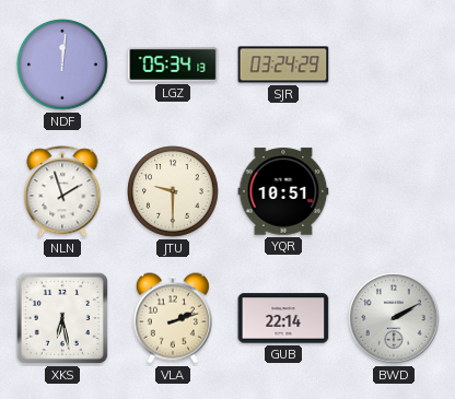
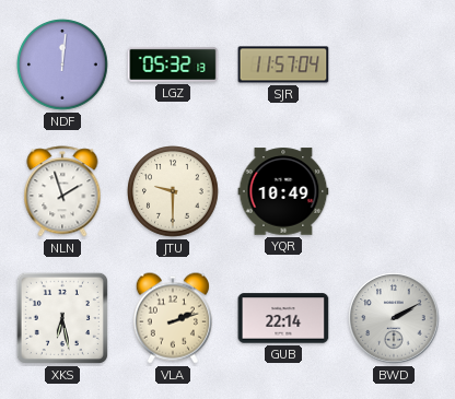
LGZ: 05:34 -> 05:32 (173, 64)
SJR: 03:24 -> 11:57 (283, 64)
YQR: 10:51 -> 10:49 (283, 191)
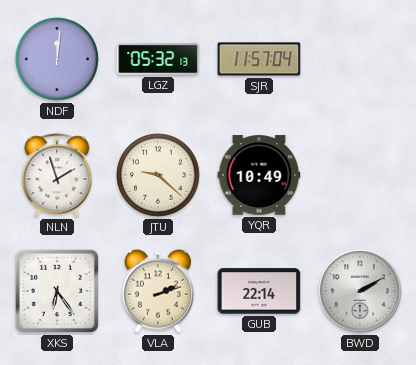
JTU: 9:30 -> 9:22 (158, 175)
XKS: 6:28 -> 6:24 (57, 291)
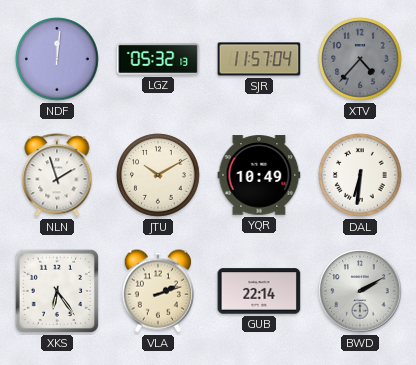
XTV: none -> 4:37 (360, 59)
JTU: 9:22 -> 10:10 (158, 175)
DAL: none -> 6:31 (360, 175)
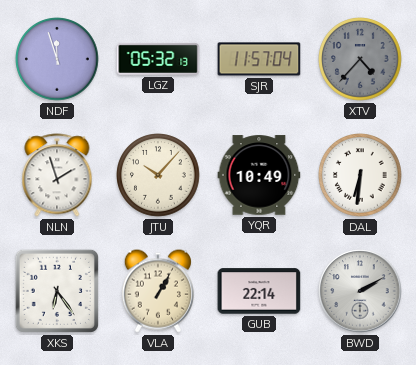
NDF: 12:01 -> 11:57 (57, 59)
JTU: 10:10 -> 10:07 (158, 175)
VLA: 2:12 -> 1:05 (158, 291)
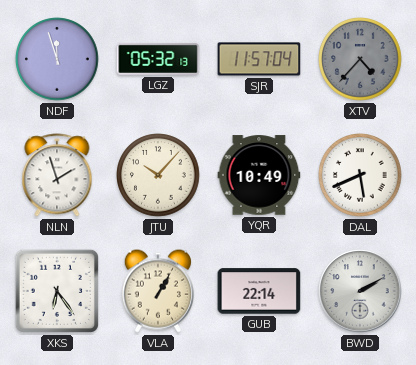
DAL: 6:31 -> 5:41 (360, 175)
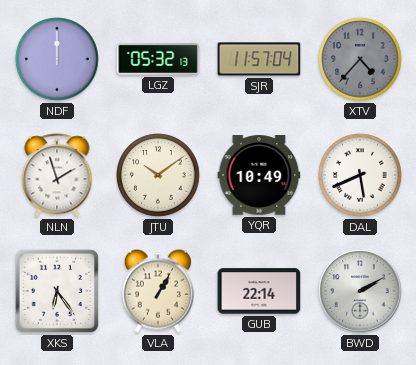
NDF: 11:57 -> 12:00 (57, 59)
JTU: 10:07 -> 10:09 (158, 175)
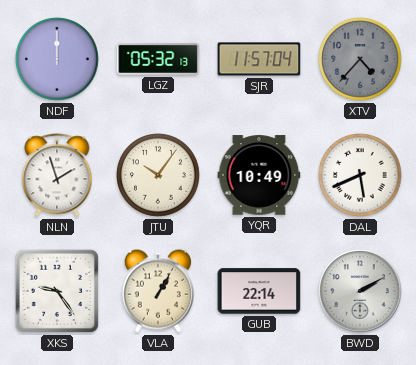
JTU: 10:09 -> 10:06 (158, 175)
XKS: 6:24 -> 9:24 (57, 291)
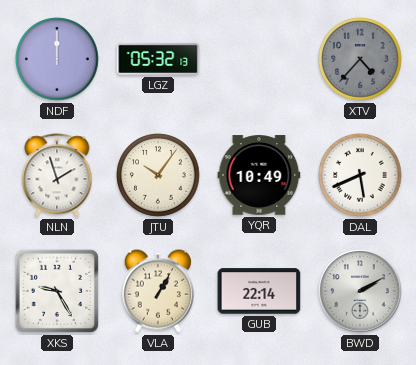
SJR: 11:57 -> none (259, 59)
XKS: 9:24 -> 9:25 (57, 291)
